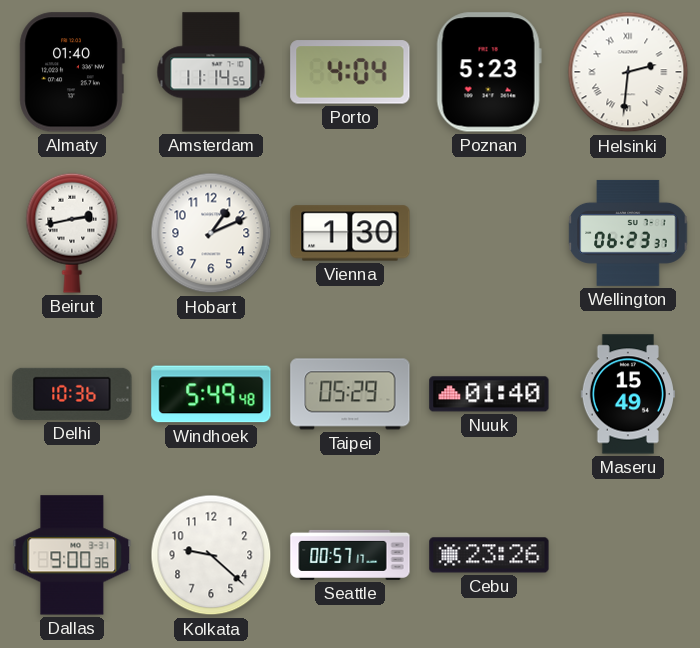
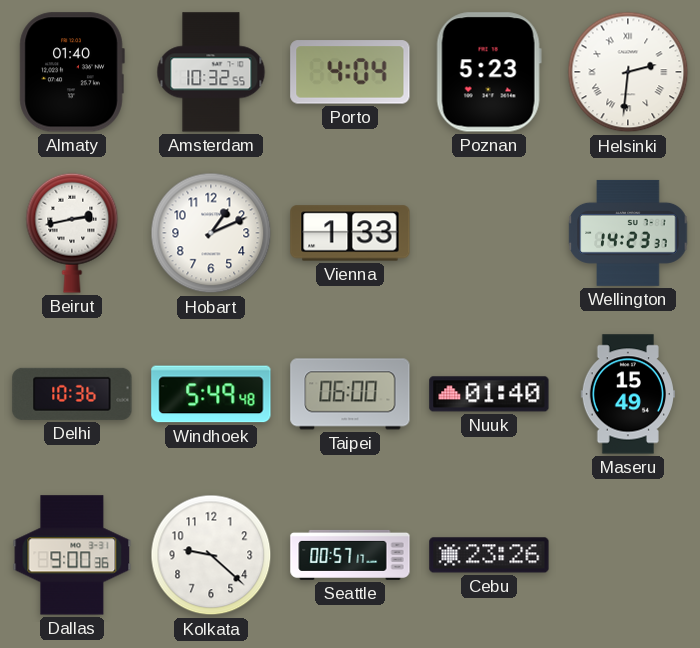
Amsterdam: 11:14 -> 10:32 (211, 72)
Vienna: 1:30 -> 1:33 (350, 233)
Wellington: 06:23 -> 14:23 (628, 233)
Taipei: 05:29 -> 06:00 (350, 394)
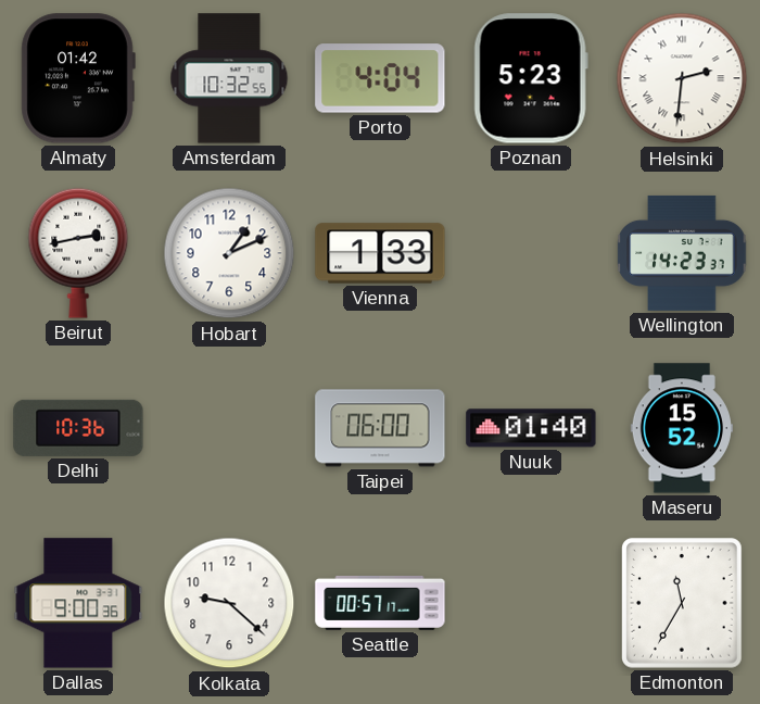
Almaty: 01:40 -> 01:42 (78, 78)
Windhoek: 5:49 -> none (211, 394)
Maseru: 15:49 -> 15:52 (681, 428)
Cebu: 23:26 -> none (489, 555)
Edmonton: none -> 11:35 (683, 603)
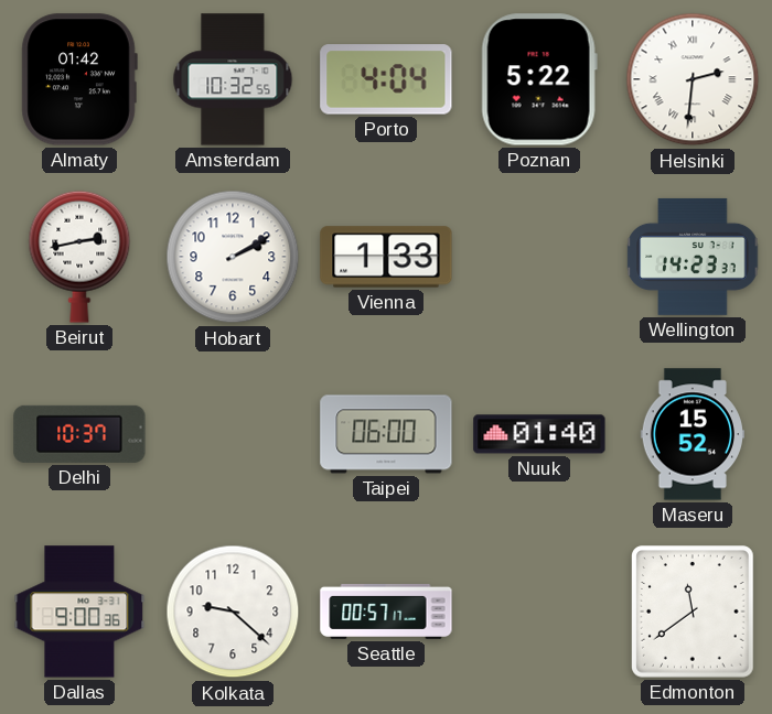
Poznan: 5:23 -> 5:22 (539, 79)
Hobart: 1:11 -> 2:10 (233, 257)
Delhi: 10:36 -> 10:37 (79, 434)
Edmonton: 11:35 -> 11:39 (694, 612)
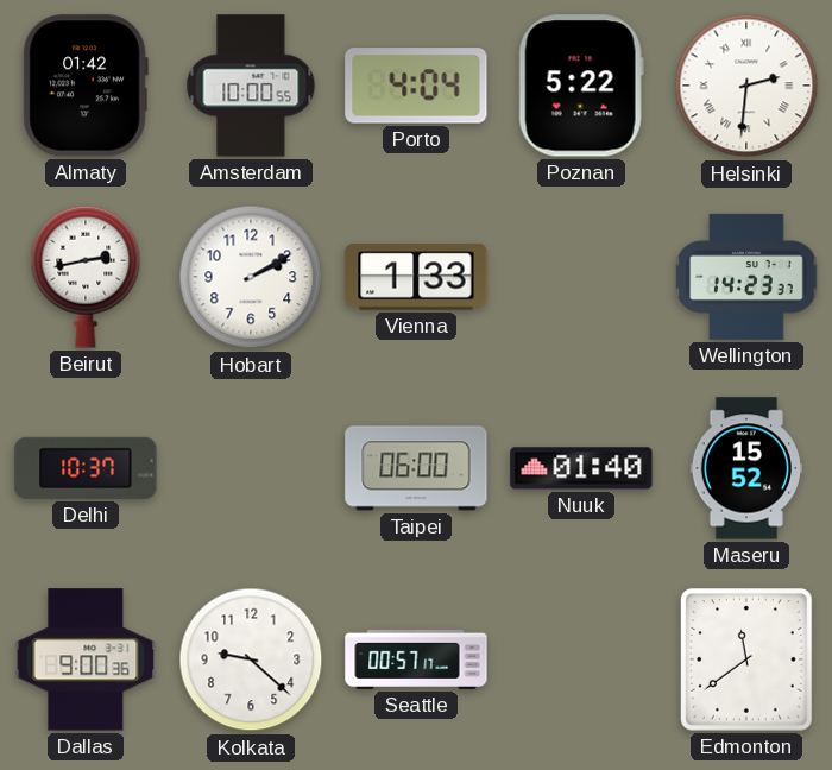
Amsterdam: 10:32 -> 10:00 (251, 86)
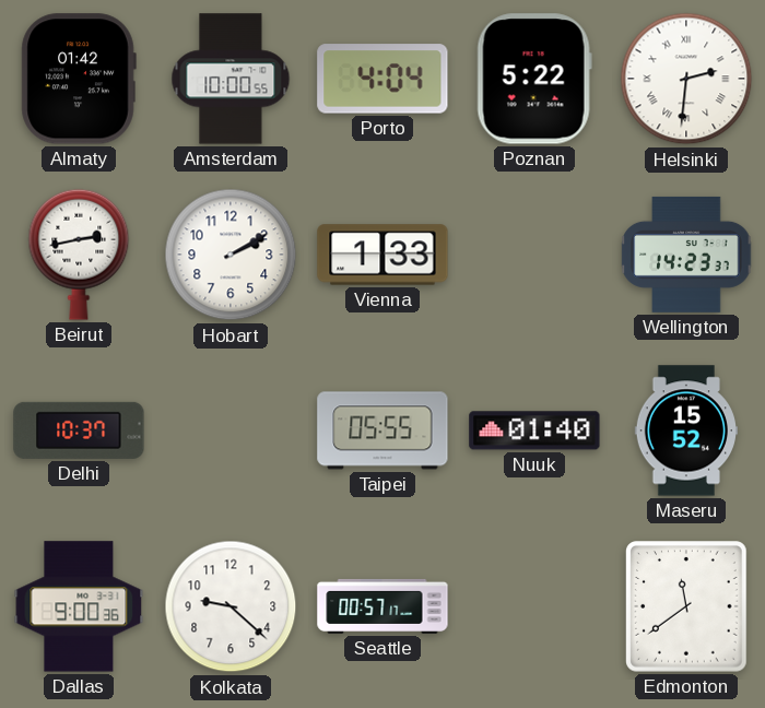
Taipei: 06:00 -> 05:55 (382, 430)
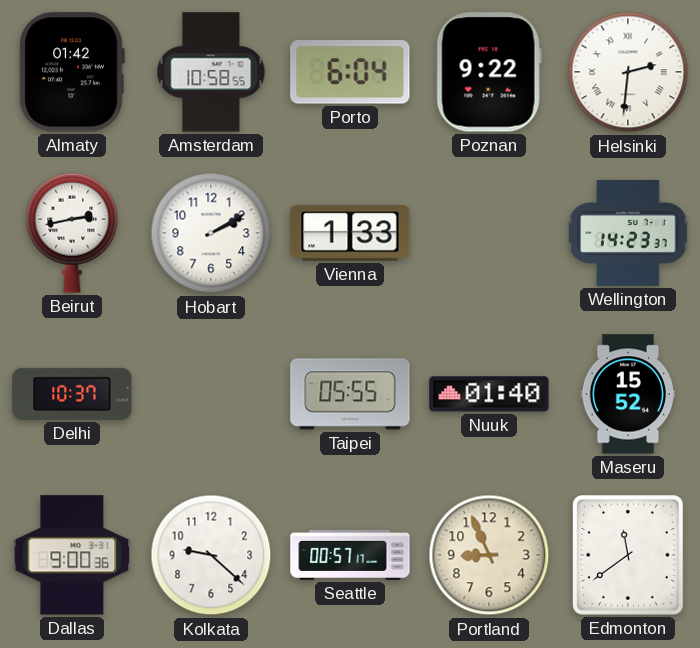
Amsterdam: 10:00 -> 10:58 (211, 72)
Porto: 4:04 -> 6:04 (350, 72)
Poznan: 5:22 -> 9:22 (489, 72)
Portland: none -> 8:56 (489, 555)
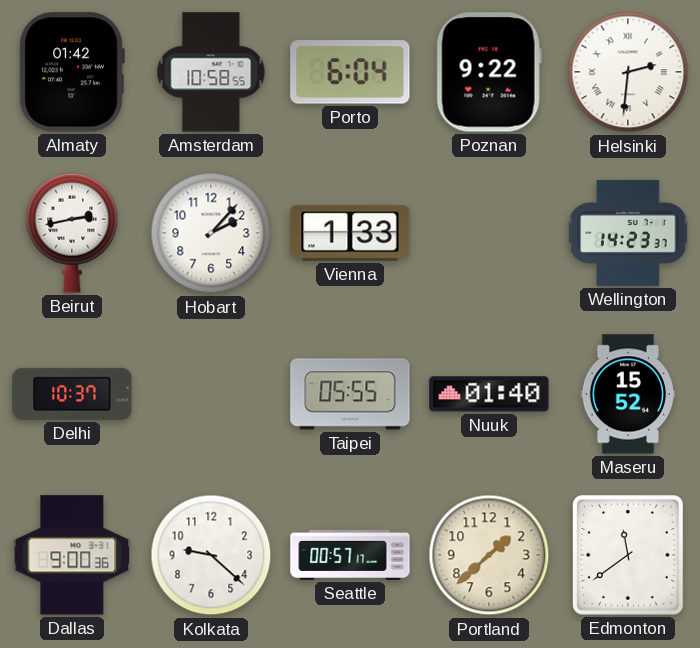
Hobart: 2:10 -> 2:07 (211, 233)
Portland: 8:56 -> 1:38 (489, 555)
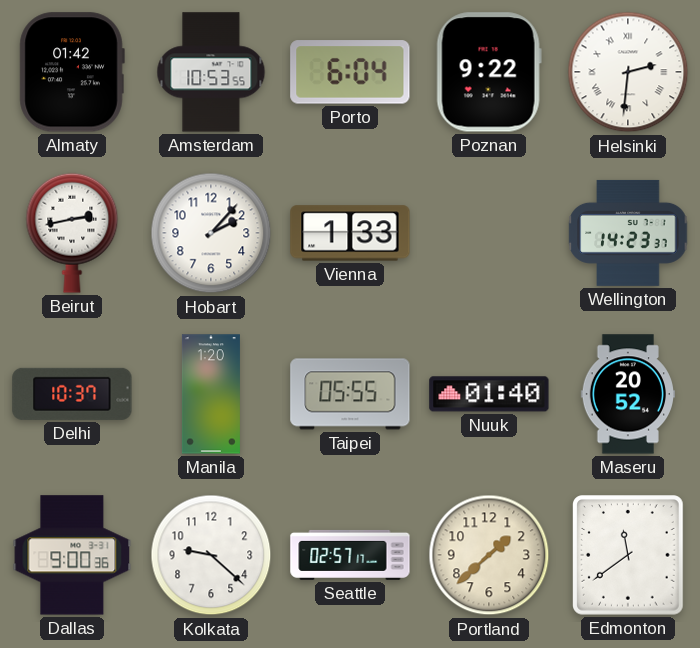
Amsterdam: 10:58 -> 10:53 (211, 72)
Manila: none -> 1:20 (211, 394)
Maseru: 15:52 -> 20:52 (627, 394)
Seattle: 00:57 -> 02:57 (350, 555)
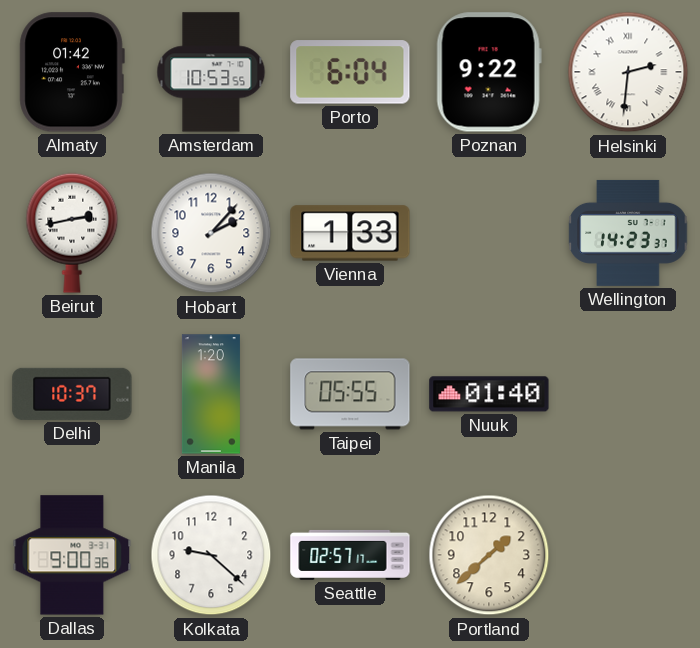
Maseru: 20:52 -> none (627, 394)
Edmonton: 11:39 -> none (629, 555)
